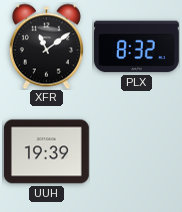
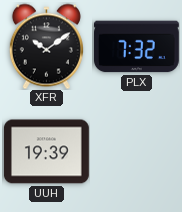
XFR: 11:09 -> 10:09 (46, 46)
PLX: 8:32 -> 7:32 (136, 47)
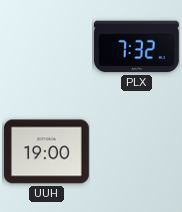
XFR: 10:09 -> none (46, 46)
UUH: 19:39 -> 19:00 (46, 152)
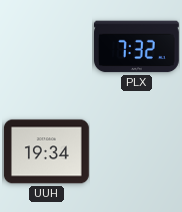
UUH: 19:00 -> 19:34 (46, 152)
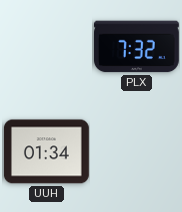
UUH: 19:34 -> 01:34 (46, 152)
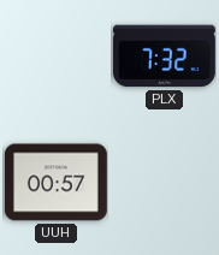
UUH: 01:34 -> 00:57 (55, 183)
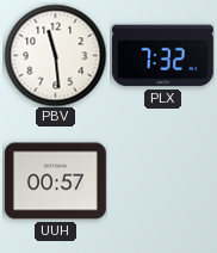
PBV: none -> 11:29 (55, 55)
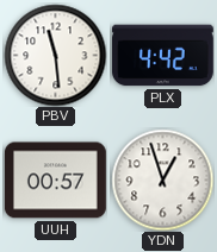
PLX: 7:32 -> 4:42 (162, 56)
YDN: none -> 12:57 (162, 179)
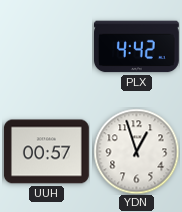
PBV: 11:29 -> none (55, 55)
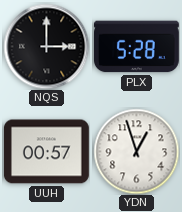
NQS: none -> 3:00 (46, 46)
PLX: 4:42 -> 5:28 (136, 47)
